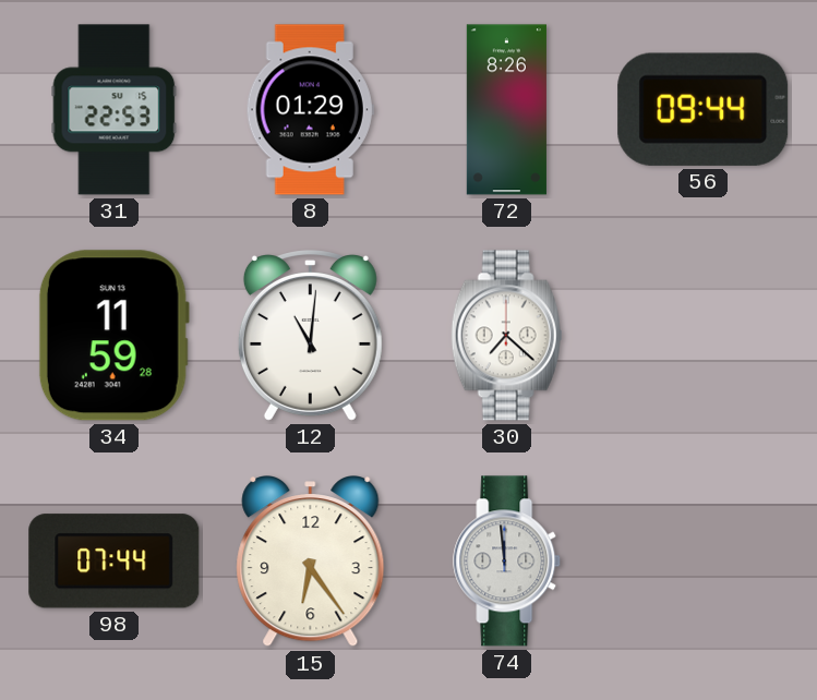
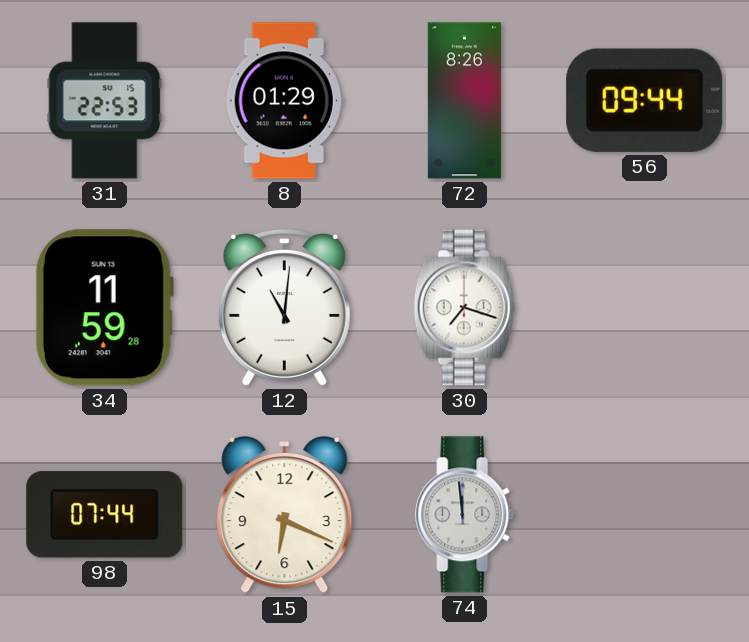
30: 7:22 -> 7:18 (465, 308)
15: 6:24 -> 6:19 (285, 516)
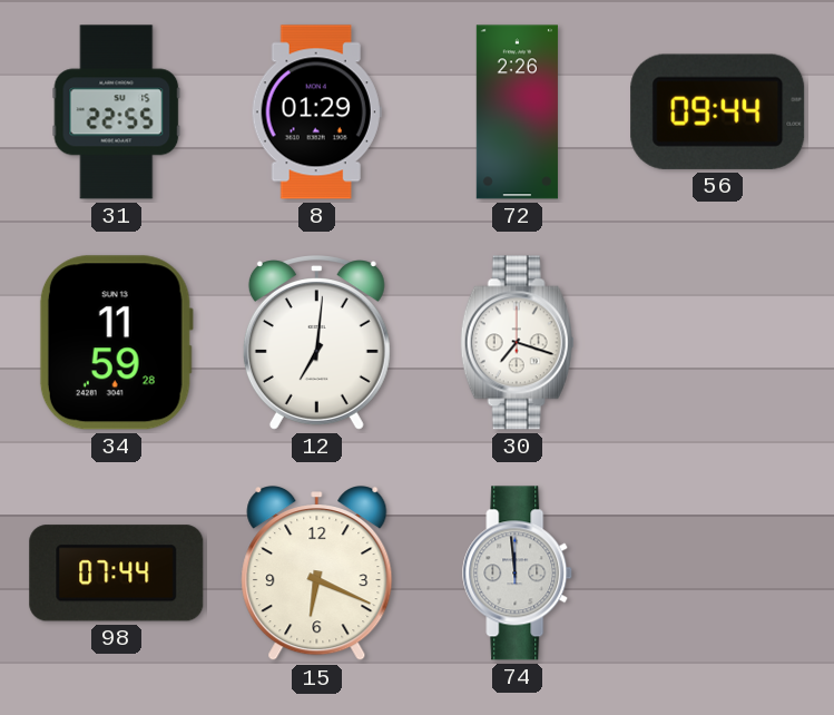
31: 22:53 -> 22:55 (117, 112)
72: 8:26 -> 2:26 (517, 112)
12: 11:01 -> 7:01 (316, 343)
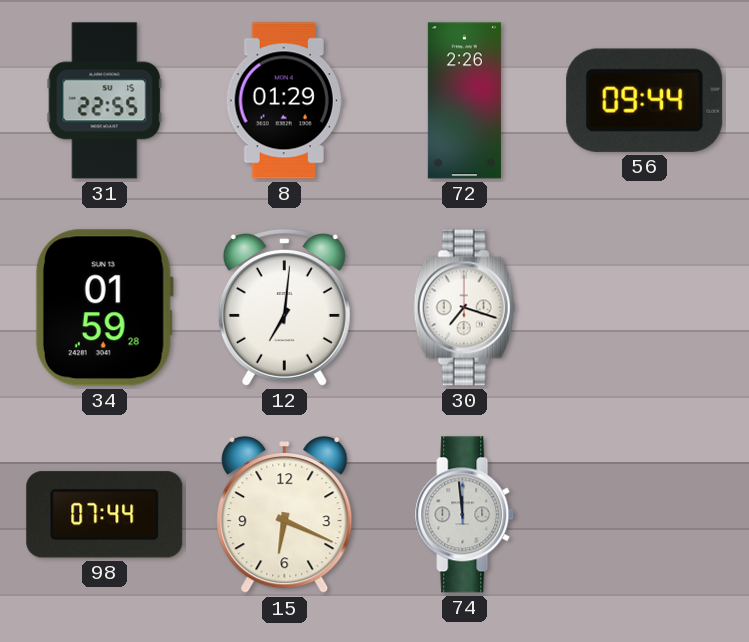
34: 11:59 -> 01:59 (104, 308)
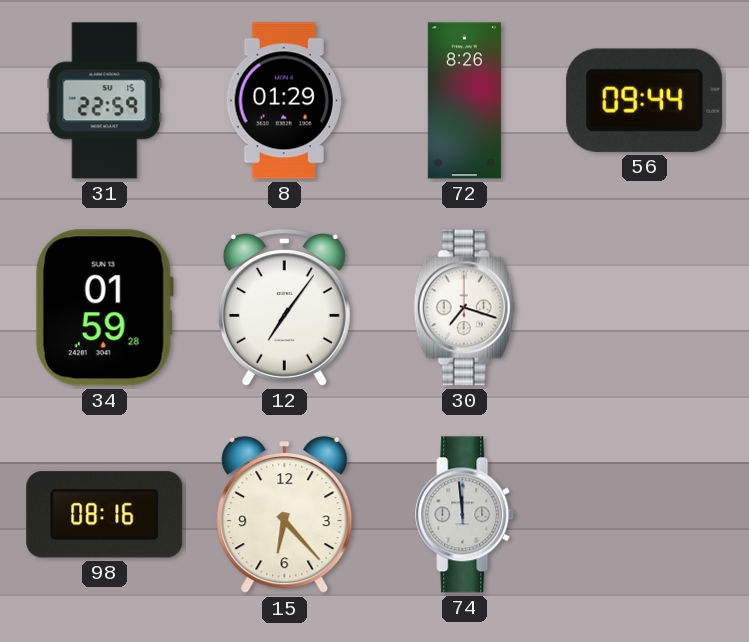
31: 22:55 -> 22:59 (105, 101)
72: 2:26 -> 8:26 (464, 101)
12: 7:01 -> 7:06 (284, 308)
98: 07:44 -> 08:16 (105, 515)
15: 6:19 -> 6:23 (285, 516)
